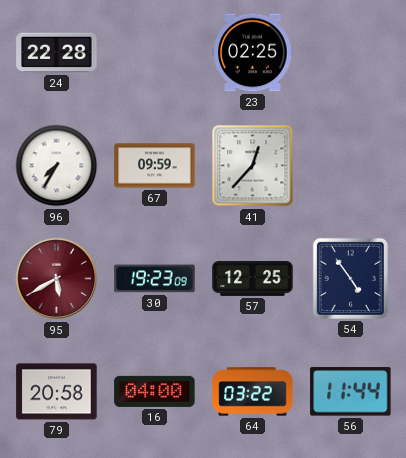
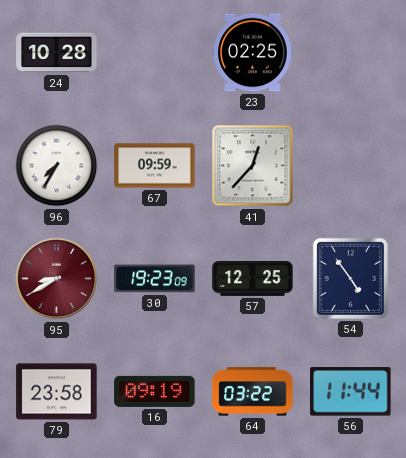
24: 22:28 -> 10:28 (57, 53)
95: 5:40 -> 8:40 (57, 279)
79: 20:58 -> 23:58 (57, 392)
16: 04:00 -> 09:19 (155, 391)
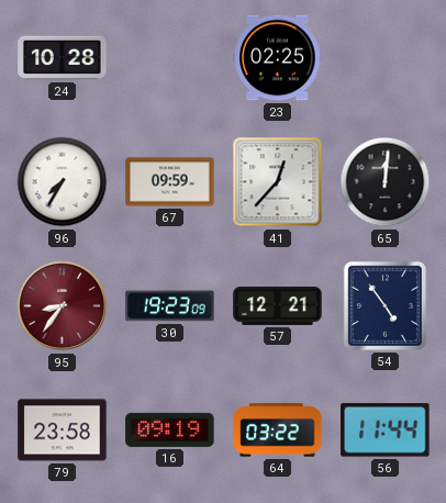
65: none -> 12:01 (386, 182)
95: 8:40 -> 8:36 (63, 306)
57: 12:25 -> 12:21 (278, 305)
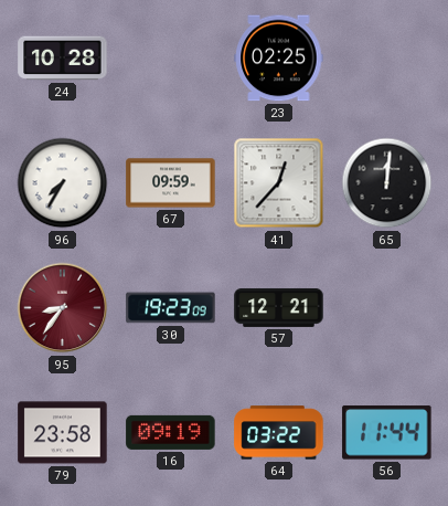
54: 4:54 -> none (384, 305)
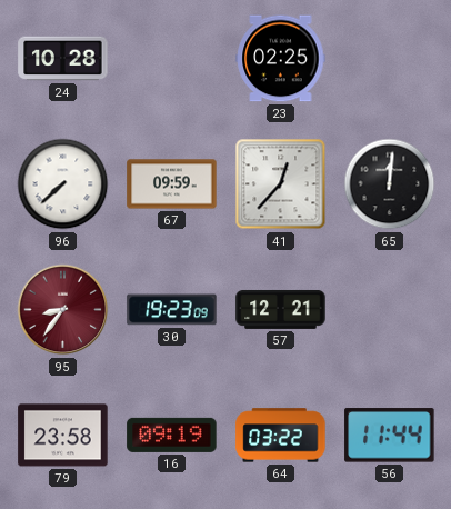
96: 7:35 -> 7:38 (63, 184)
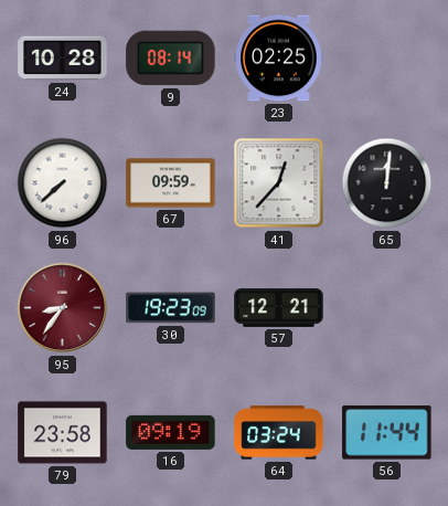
9: none -> 08:14 (171, 59)
64: 03:22 -> 03:24 (279, 433)
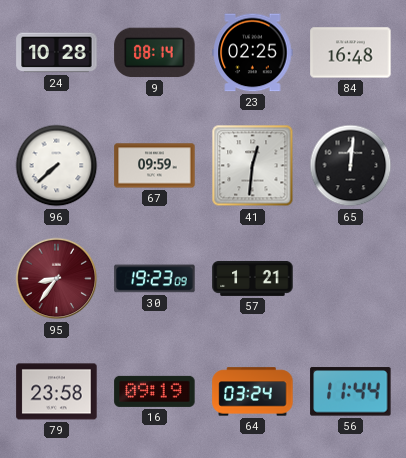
84: none -> 16:48 (351, 53)
41: 12:37 -> 12:31 (253, 166)
57: 12:21 -> 1:21 (253, 278)
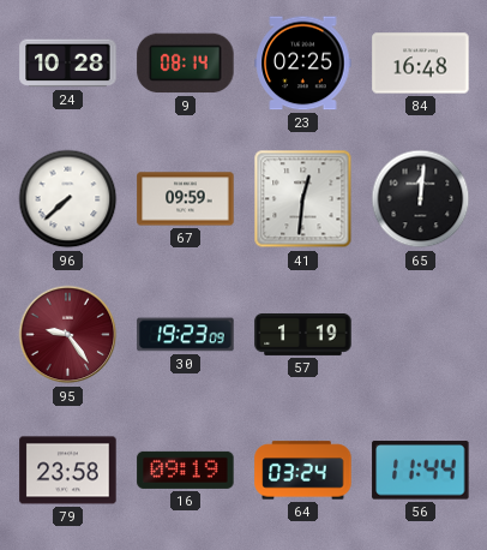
95: 8:36 -> 9:24 (68, 335)
57: 1:21 -> 1:19 (303, 334)
